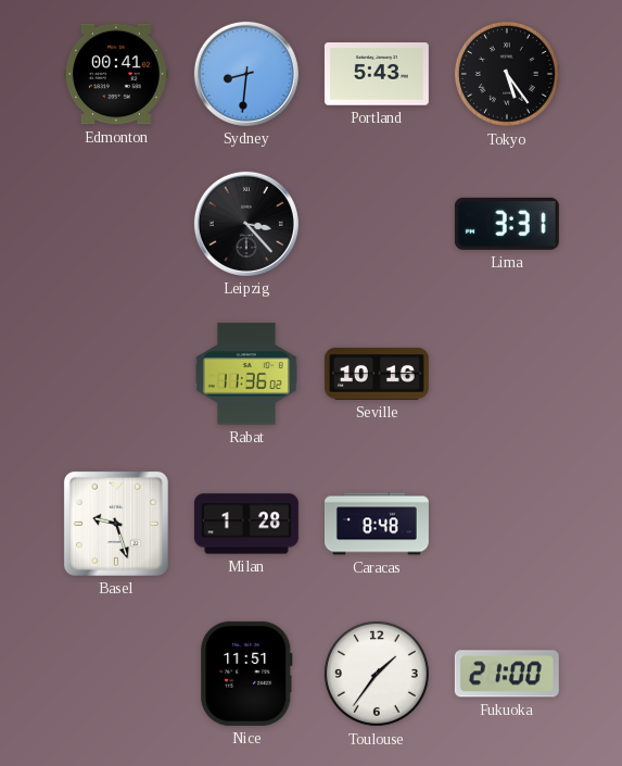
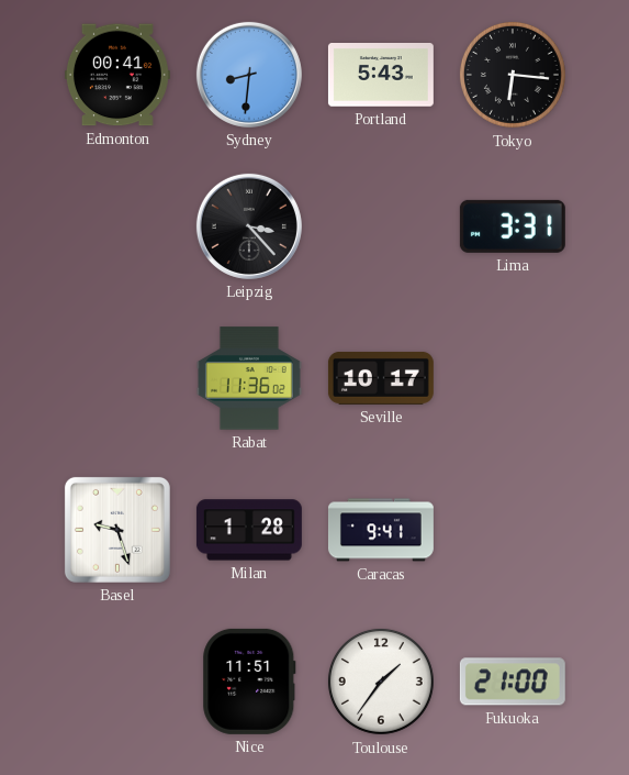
Tokyo: 5:24 -> 6:16 (513, 75)
Seville: 10:16 -> 10:17 (381, 378)
Caracas: 8:48 -> 9:41 (381, 530)
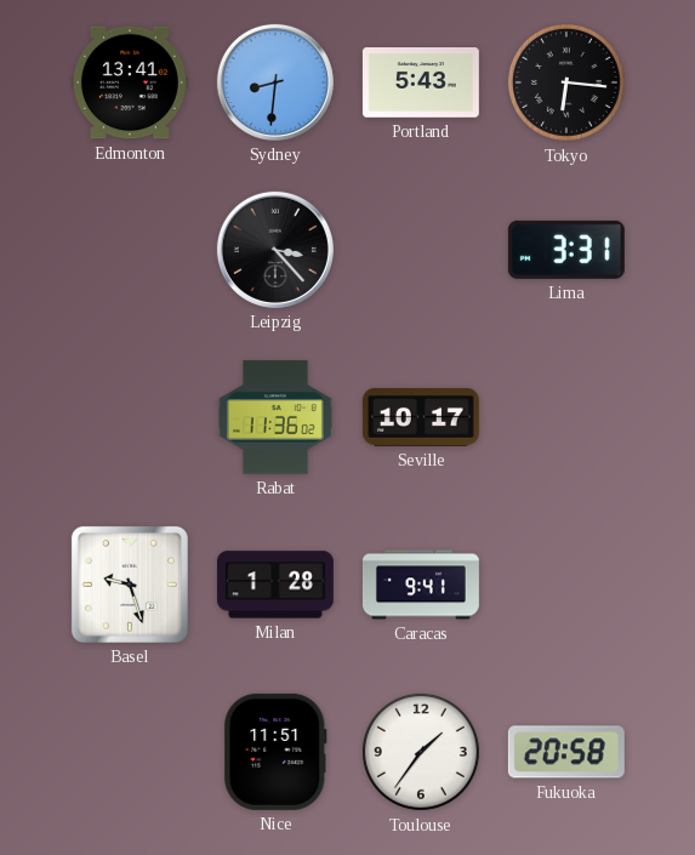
Edmonton: 00:41 -> 13:41 (130, 82)
Fukuoka: 21:00 -> 20:58 (566, 752)
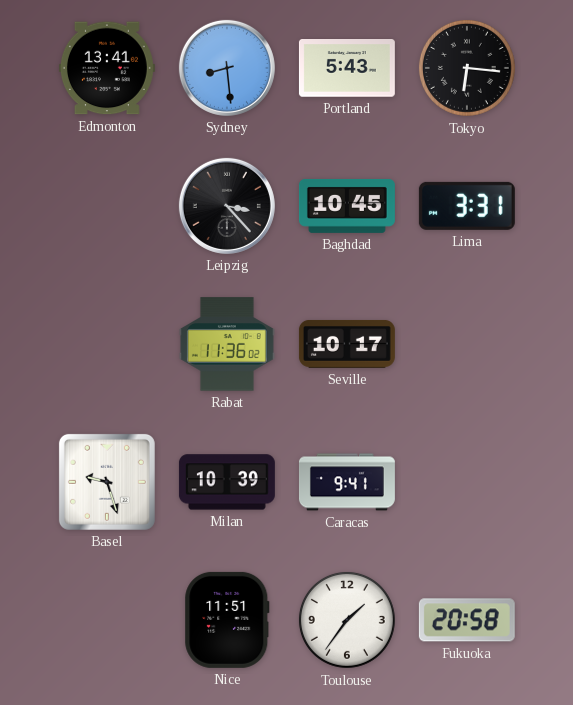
Sydney: 8:31 -> 8:29 (227, 68)
Baghdad: none -> 10:45 (347, 206)
Milan: 1:28 -> 10:39 (227, 482)
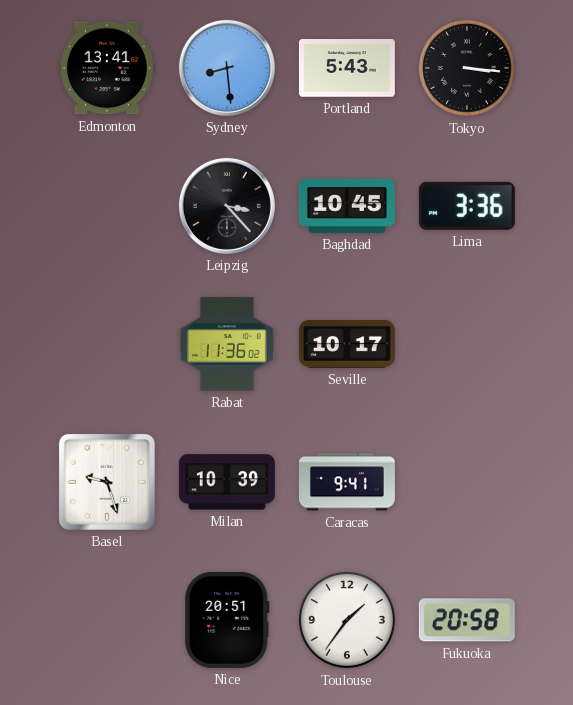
Tokyo: 6:16 -> 3:16 (467, 68)
Lima: 3:31 -> 3:36 (467, 206)
Nice: 11:51 -> 20:51 (227, 620)
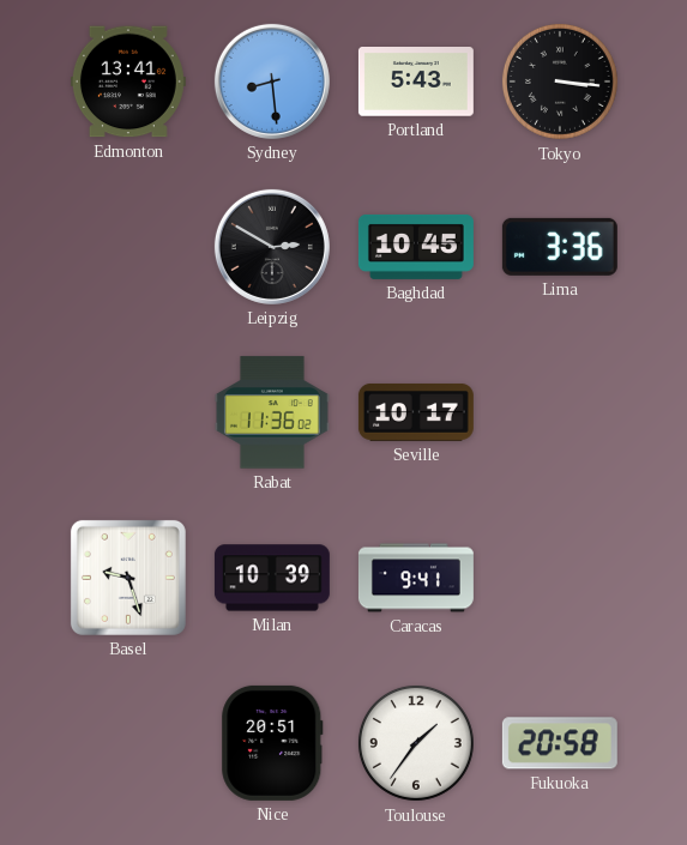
Leipzig: 3:23 -> 2:50 (272, 247)
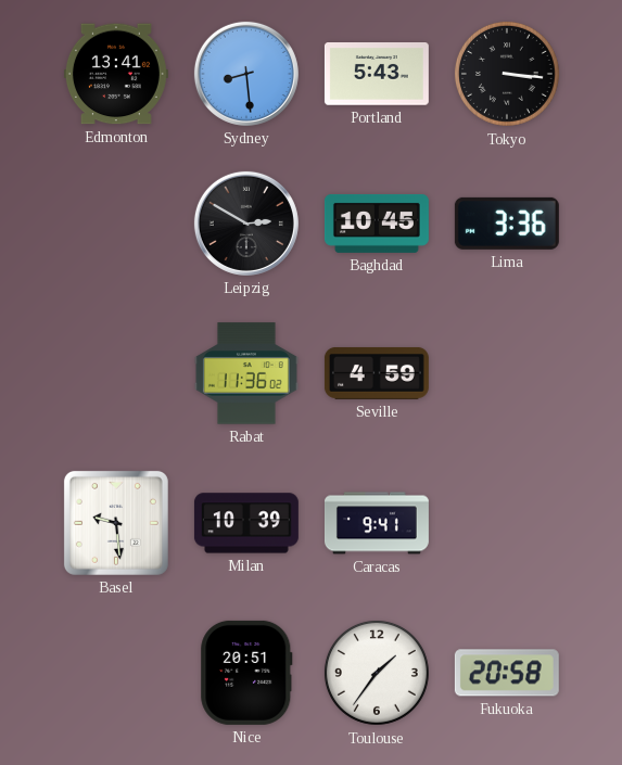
Seville: 10:17 -> 4:59 (377, 373)
Basel: 9:27 -> 9:29 (116, 523)
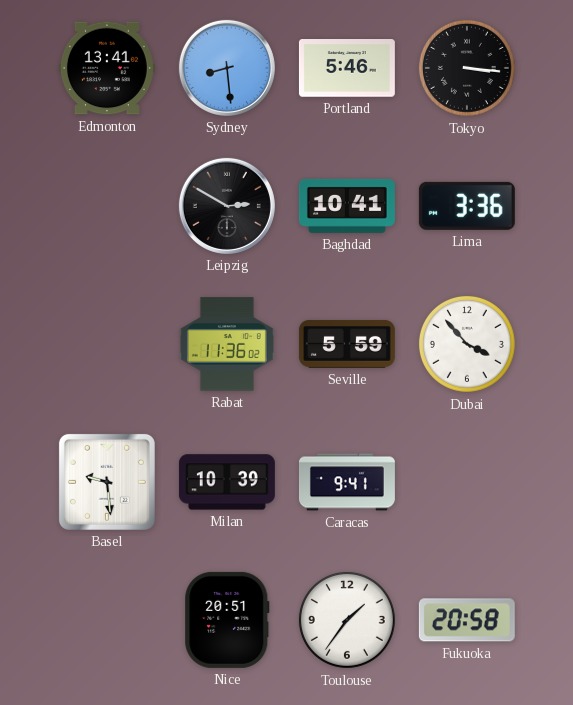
Portland: 5:43 -> 5:46 (347, 68)
Baghdad: 10:45 -> 10:41 (347, 206)
Seville: 4:59 -> 5:59 (347, 344)
Dubai: none -> 3:53 (467, 344)
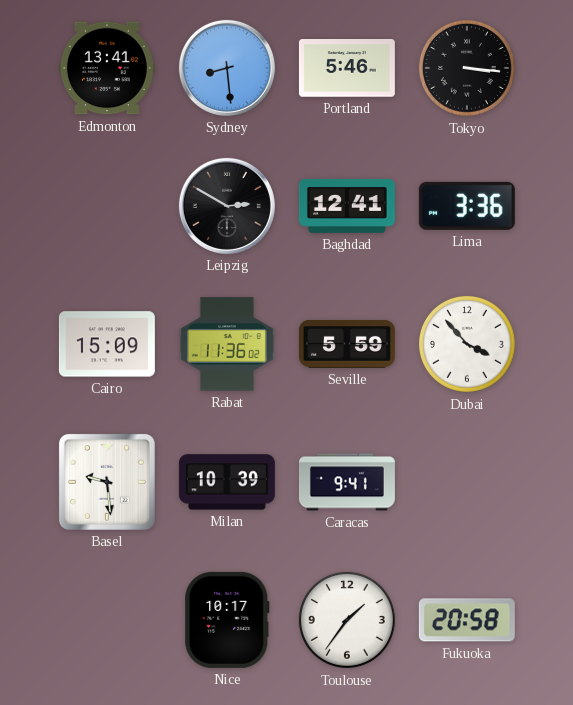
Baghdad: 10:41 -> 12:41 (347, 206)
Cairo: none -> 15:09 (107, 344)
Nice: 20:51 -> 10:17 (227, 620)
